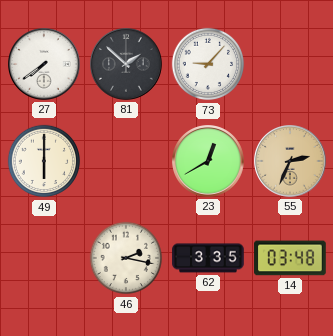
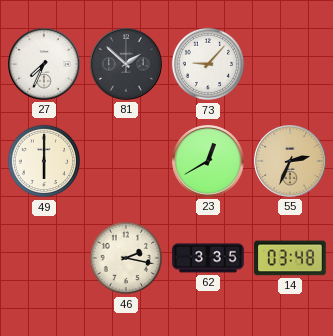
27: 7:39 -> 7:34 (45, 65)
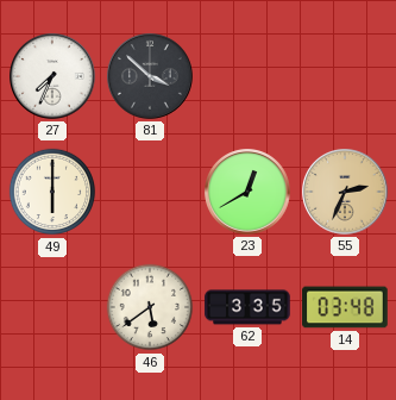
81: 1:52 -> 3:52 (151, 77)
73: 9:07 -> none (208, 64)
46: 2:17 -> 5:39 (150, 307)
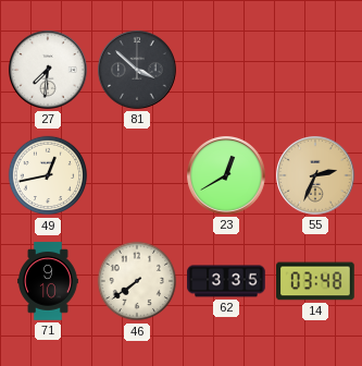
27: 7:34 -> 7:31 (49, 71)
49: 6:00 -> 12:43 (48, 175)
71: none -> 9:10 (49, 281)
46: 5:39 -> 7:39 (137, 281)
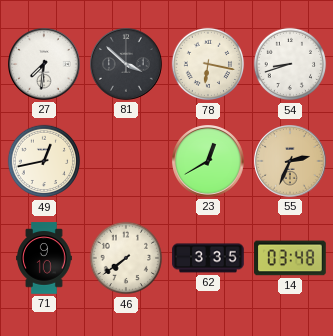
78: none -> 6:17 (208, 64)
54: none -> 8:42 (290, 64)
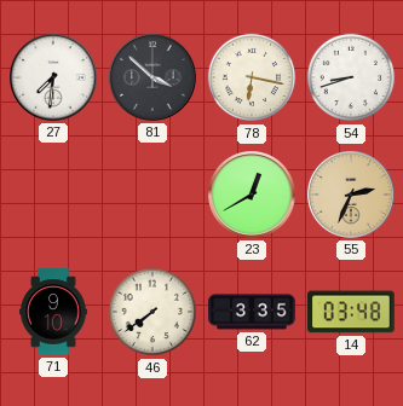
49: 12:43 -> none (44, 161)
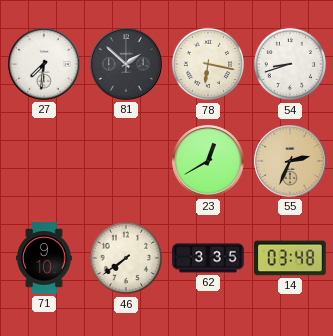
81: 3:52 -> 1:52 (127, 65)
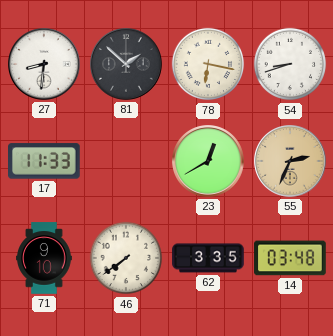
27: 7:31 -> 8:31 (45, 65)
17: none -> 11:33 (45, 161)
